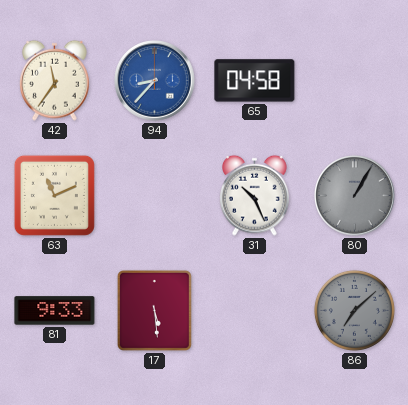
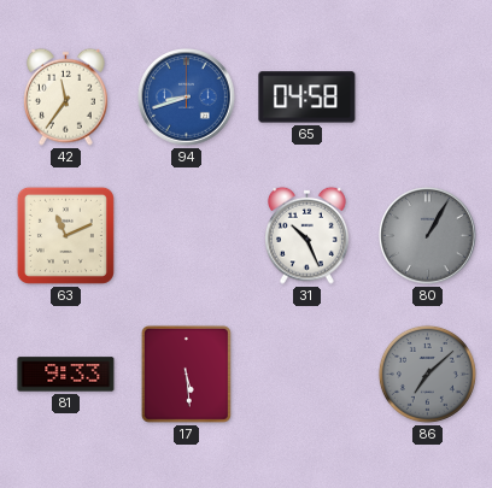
94: 8:37 -> 8:42 (187, 98)
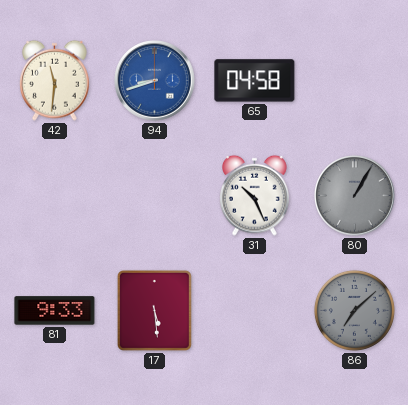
42: 11:36 -> 11:31 (54, 80)
63: 11:11 -> none (65, 235)
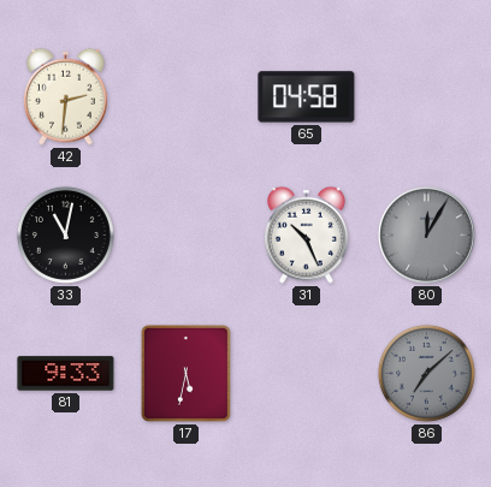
42: 11:31 -> 2:31 (65, 96)
94: 8:42 -> none (155, 81)
33: none -> 11:02 (65, 234)
80: 1:05 -> 12:05 (427, 236)
17: 5:29 -> 5:32 (185, 373)
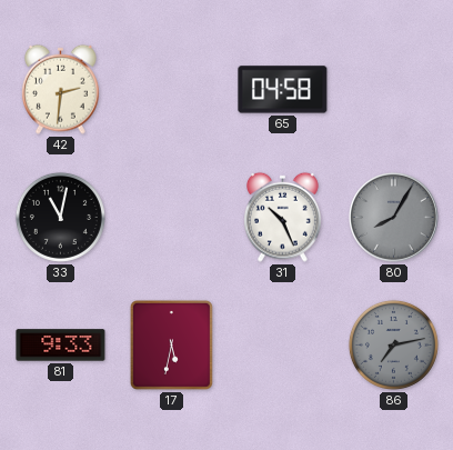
80: 12:05 -> 8:05 (394, 218)
86: 7:08 -> 7:13 (393, 344)
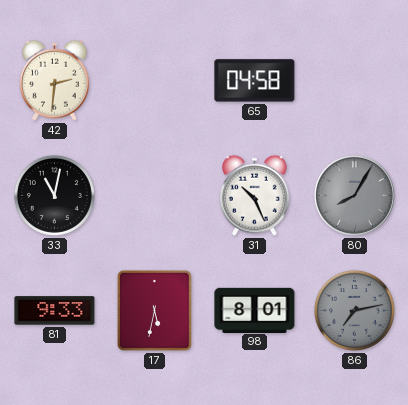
98: none -> 8:01 (255, 310)
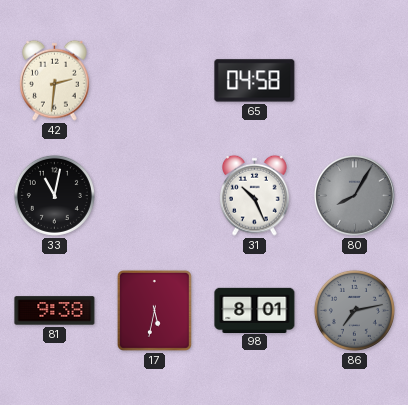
81: 9:33 -> 9:38 (55, 311)
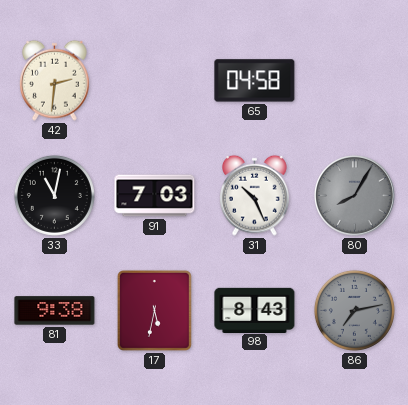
91: none -> 7:03 (155, 196)
98: 8:01 -> 8:43 (255, 310)
